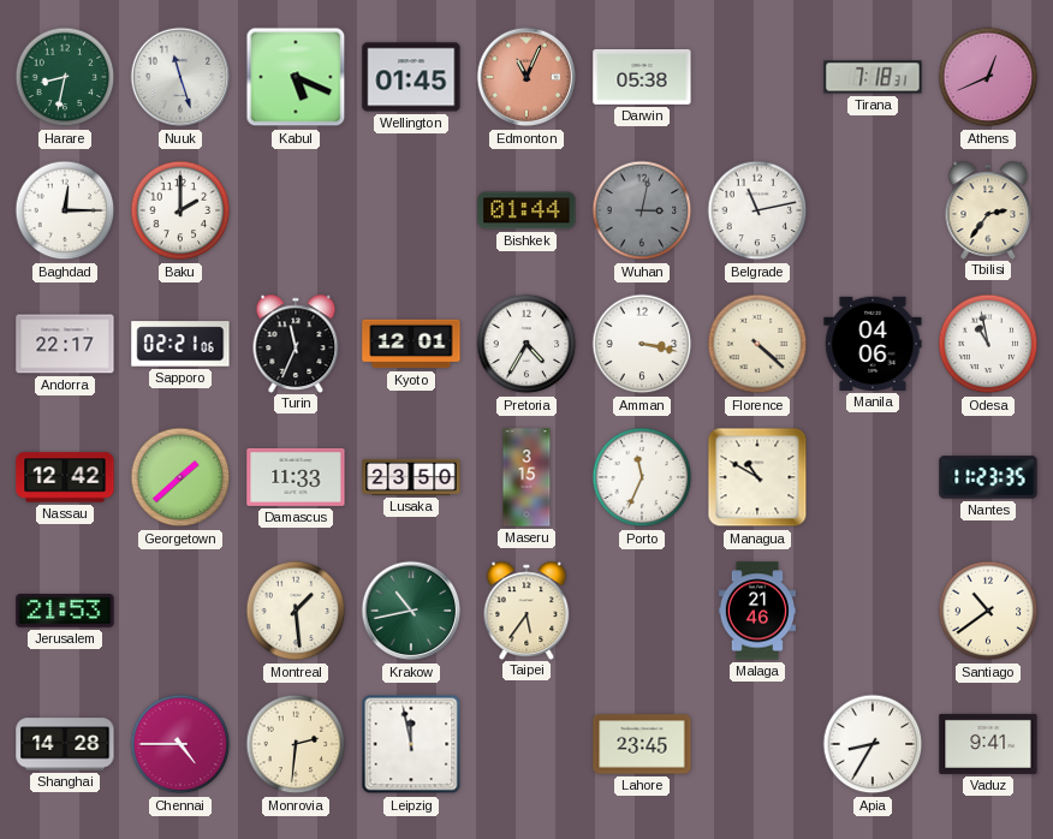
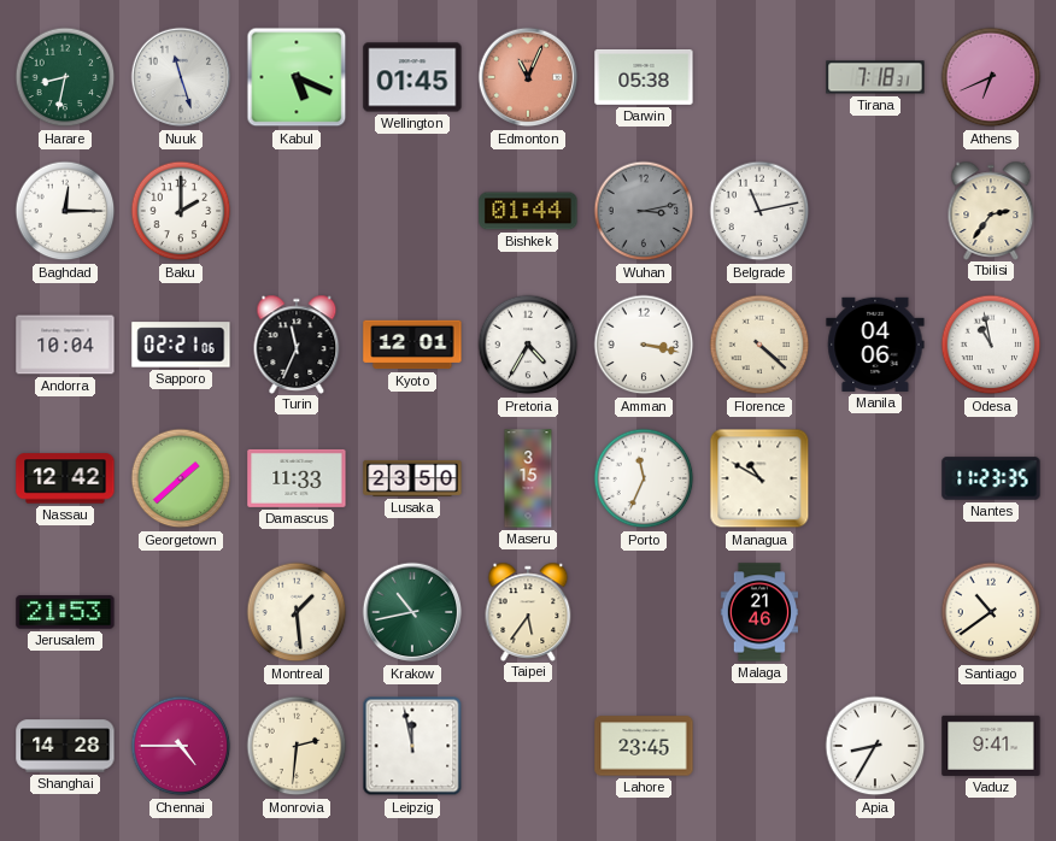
Athens: 12:41 -> 6:41 (991, 77)
Wuhan: 3:02 -> 3:13 (644, 211)
Andorra: 22:17 -> 10:04 (65, 345)
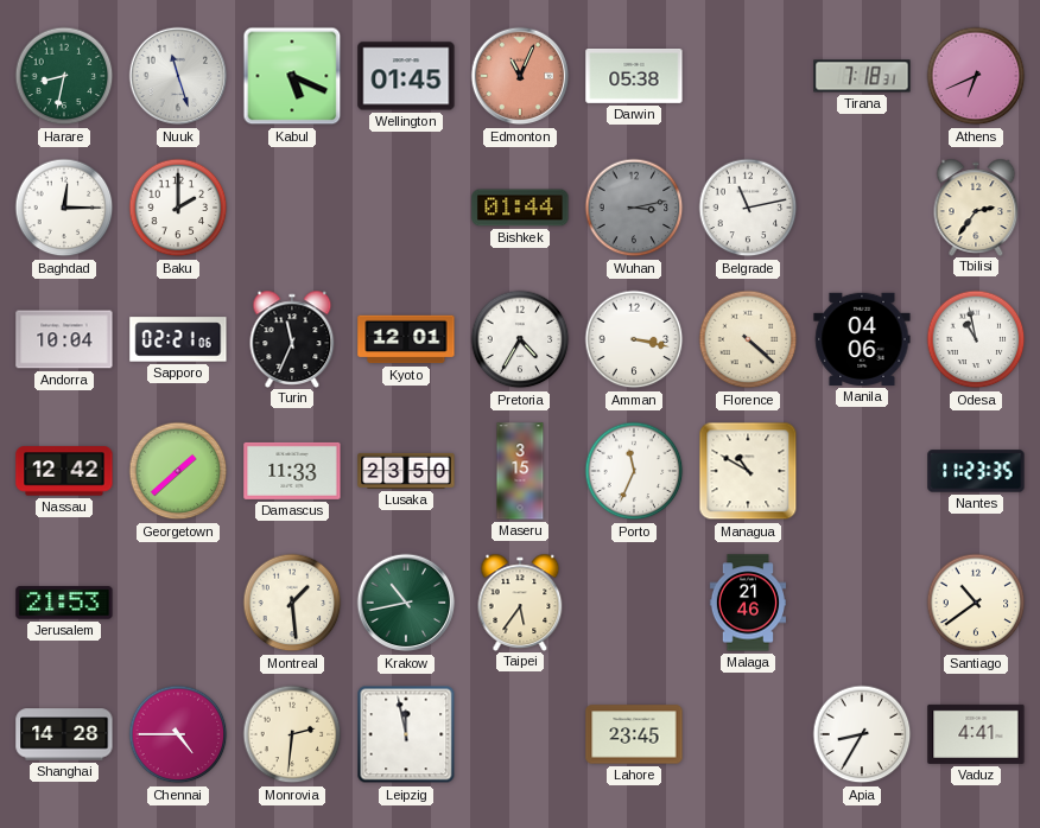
Vaduz: 9:41 -> 4:41 (976, 734)
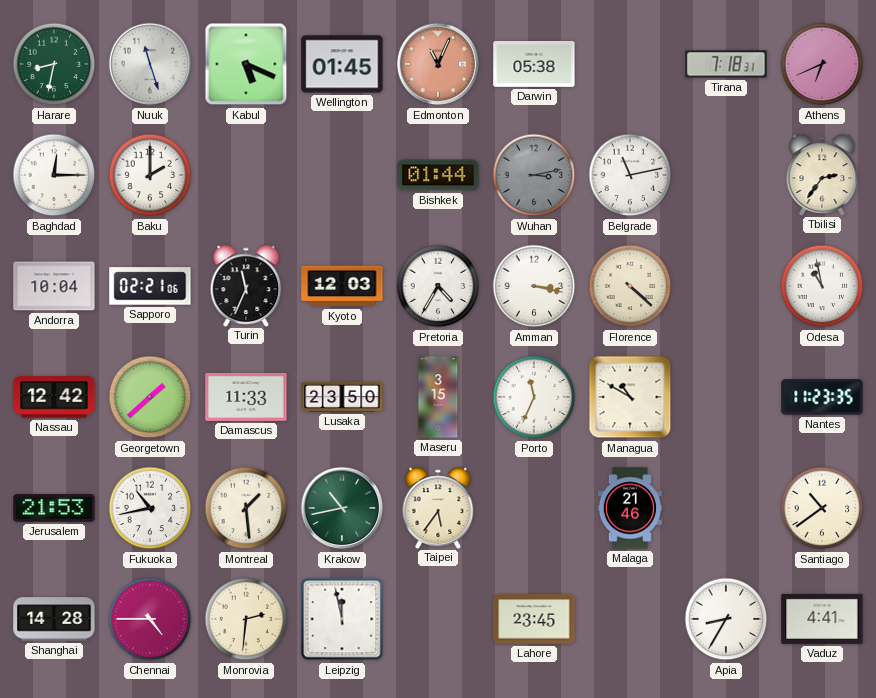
Kyoto: 12:01 -> 12:03 (342, 286)
Manila: 04:06 -> none (862, 339)
Fukuoka: none -> 10:43 (150, 508)
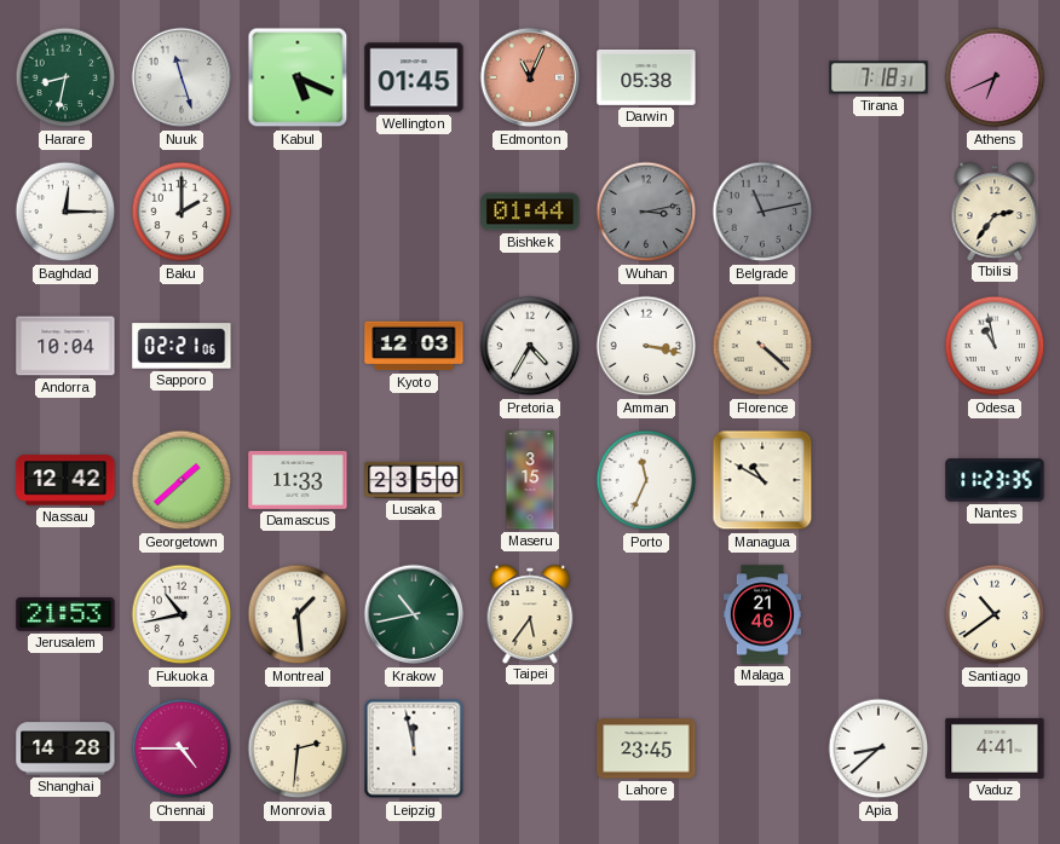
Belgrade dial: white -> grey (762, 212)
Turin: 11:34 -> none (246, 285)
Apia: 8:35 -> 8:38 (878, 748)
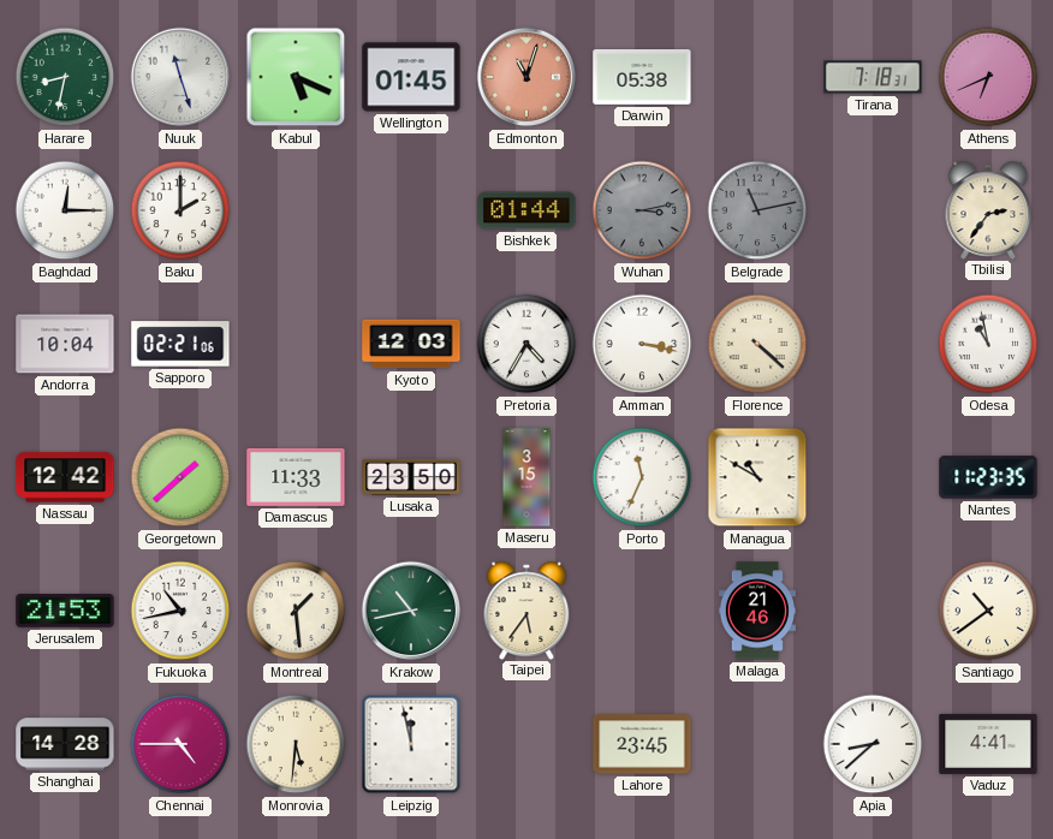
Edmonton: 11:04 -> 11:03 (526, 77)
Monrovia: 2:31 -> 5:31 (296, 744)
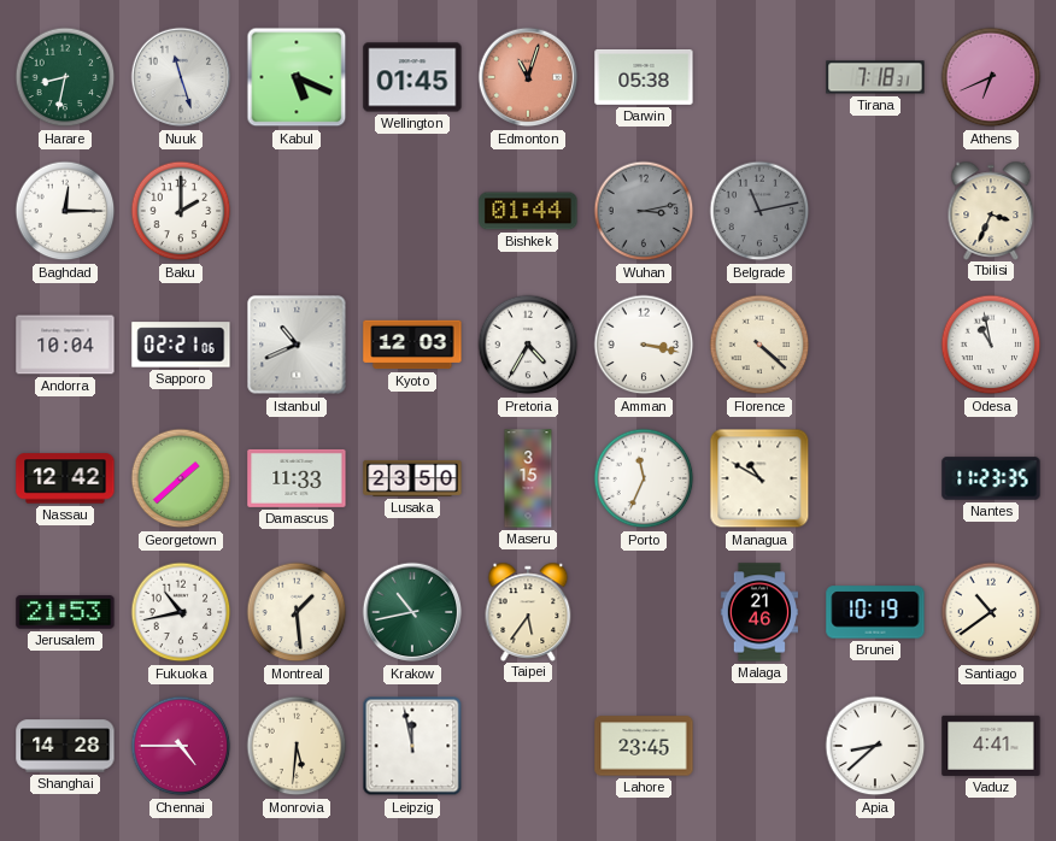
Tbilisi: 2:36 -> 3:34 (991, 210)
Istanbul: none -> 10:41 (297, 345)
Brunei: none -> 10:19 (875, 612)
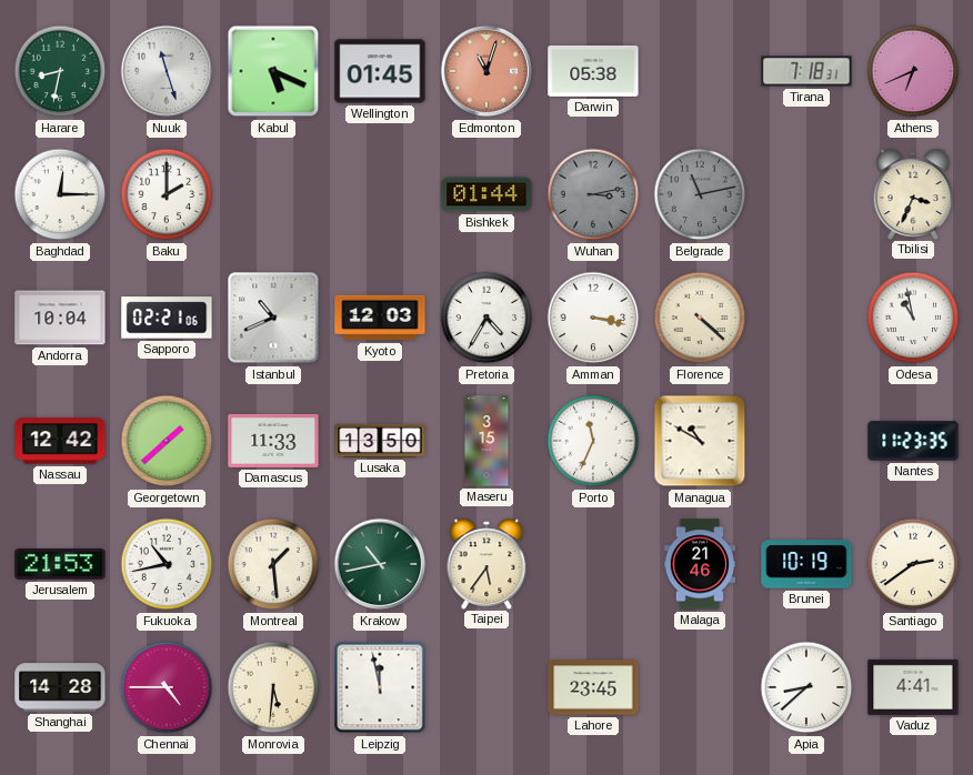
Lusaka: 23:50 -> 13:50 (380, 441)
Santiago: 10:39 -> 2:39 (913, 564)
